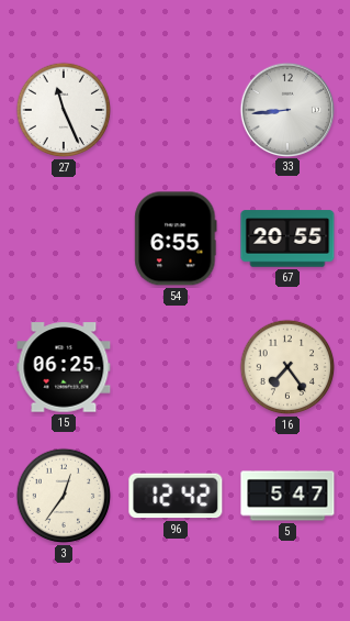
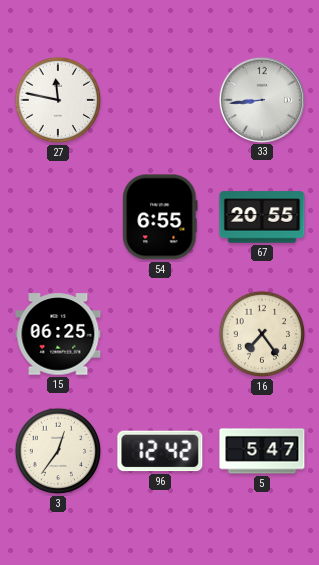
27: 11:26 -> 11:47 (58, 100)
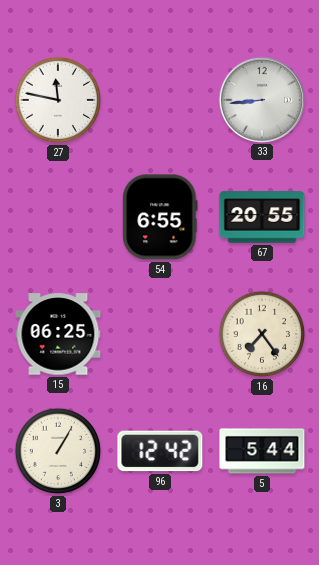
3: 12:36 -> 1:05 (58, 451)
5: 5:47 -> 5:44 (262, 451)
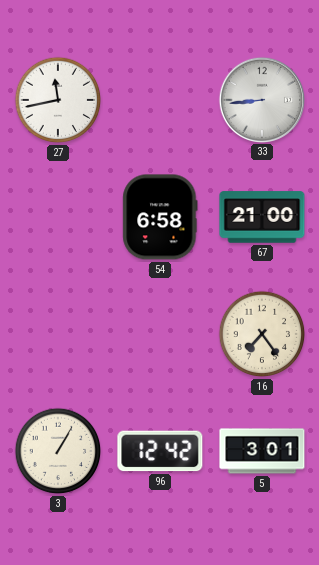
27: 11:47 -> 11:43 (58, 100)
54: 6:55 -> 6:58 (160, 217)
67: 20:55 -> 21:00 (262, 217)
15: 06:25 -> none (58, 334)
5: 5:44 -> 3:01 (262, 451)
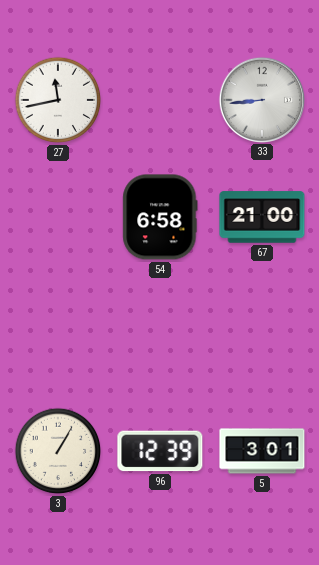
16: 7:24 -> none (262, 334)
96: 12:42 -> 12:39 (160, 451)
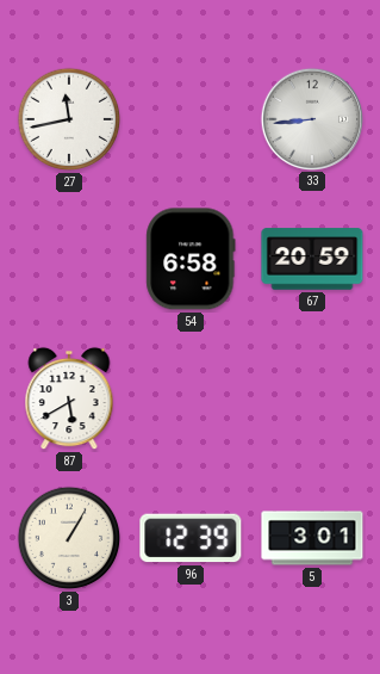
67: 21:00 -> 20:59 (312, 259)
87: none -> 5:40 (69, 398)
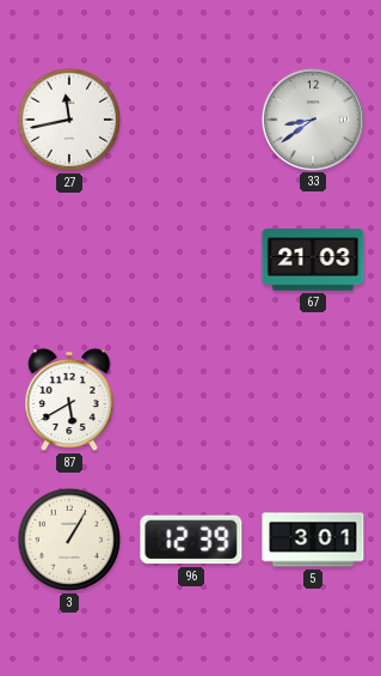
33: 8:44 -> 8:39 (312, 118)
54: 6:58 -> none (191, 259)
67: 20:59 -> 21:03 (313, 260)
